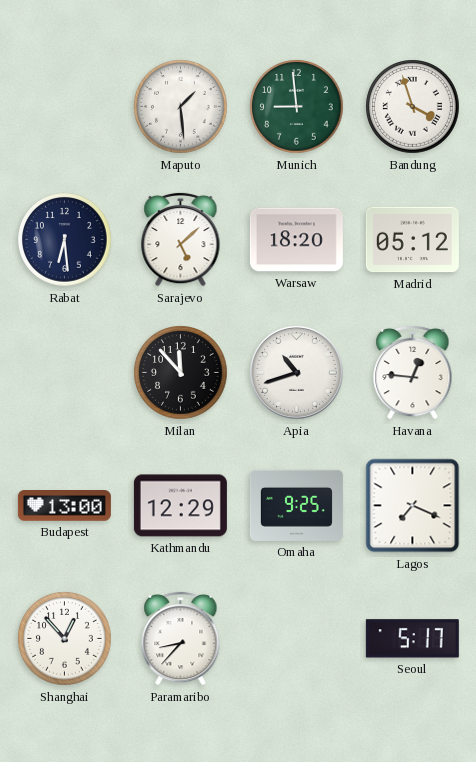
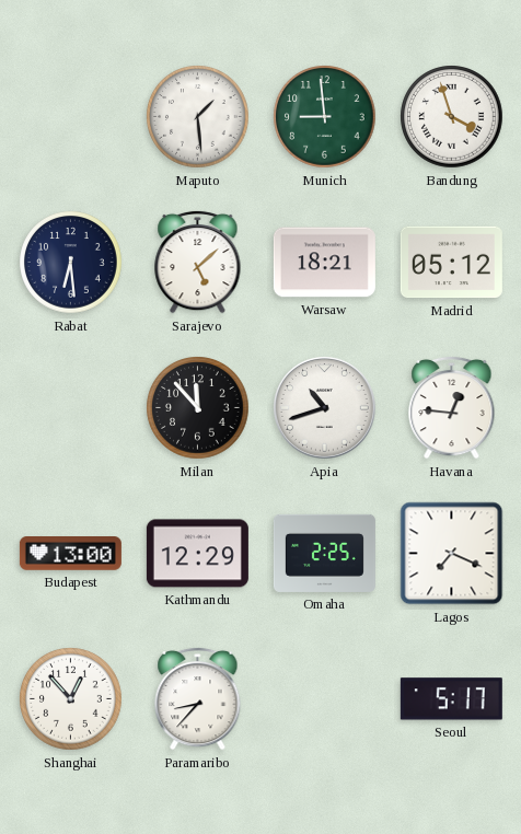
Warsaw: 18:20 -> 18:21 (324, 263)
Omaha: 9:25 -> 2:25 (324, 553)
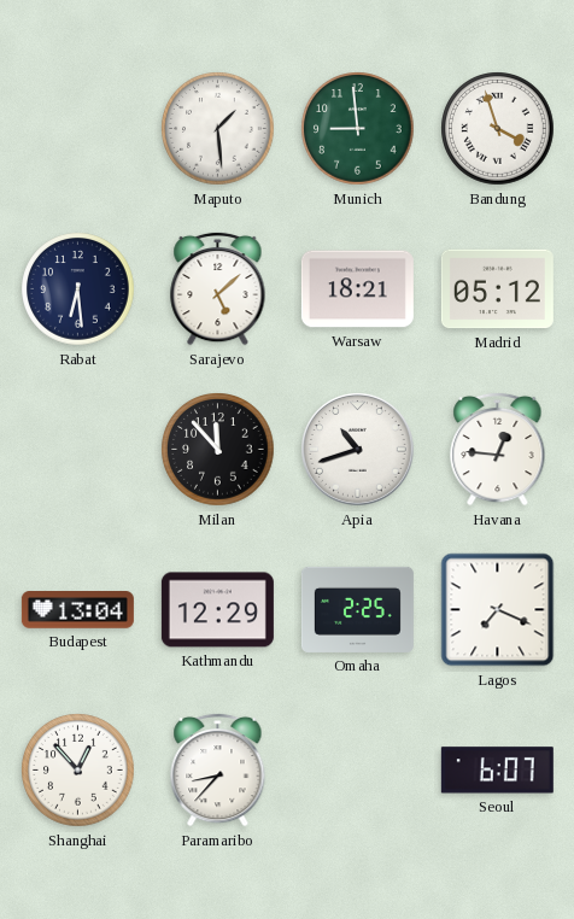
Budapest: 13:00 -> 13:04 (77, 610)
Seoul: 5:17 -> 6:07 (497, 771)
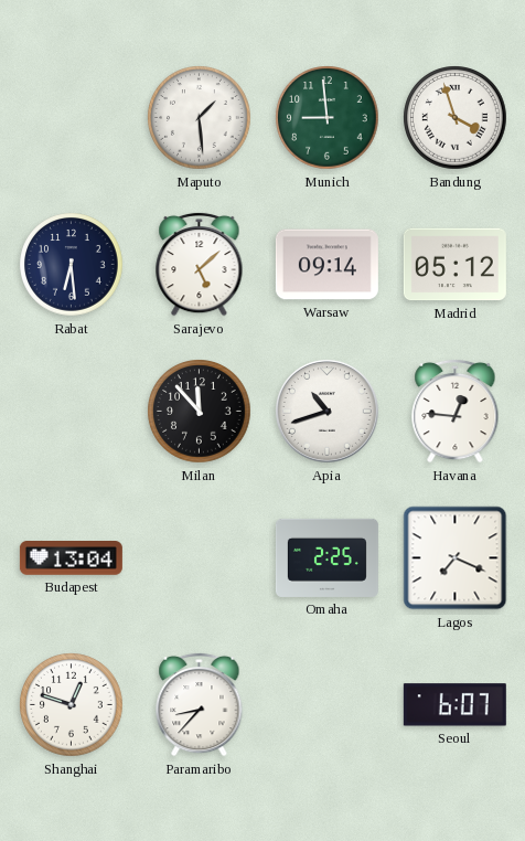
Warsaw: 18:21 -> 09:14 (326, 265)
Kathmandu: 12:29 -> none (217, 610)
Shanghai: 12:53 -> 12:48 (72, 705)
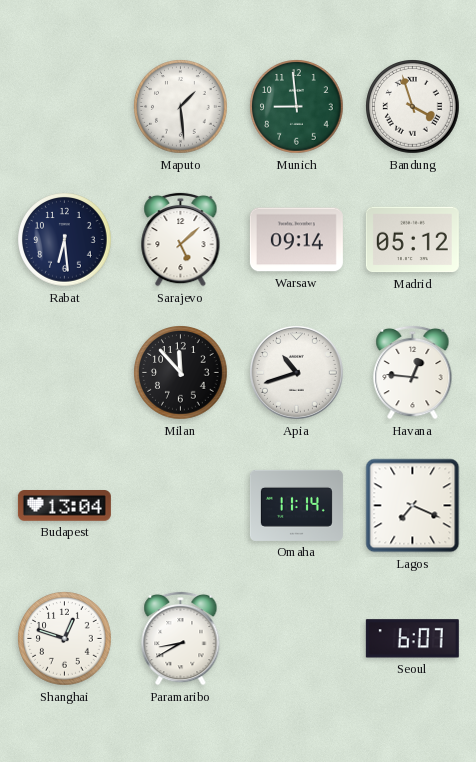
Omaha: 2:25 -> 11:14 (296, 505)
Paramaribo: 8:37 -> 8:40 (181, 638)
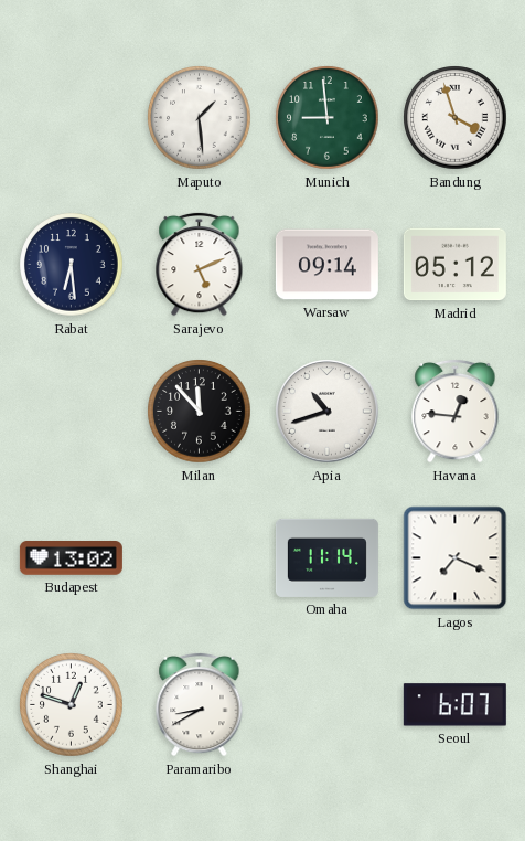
Sarajevo: 5:08 -> 5:11 (200, 264)
Budapest: 13:04 -> 13:02 (71, 558)
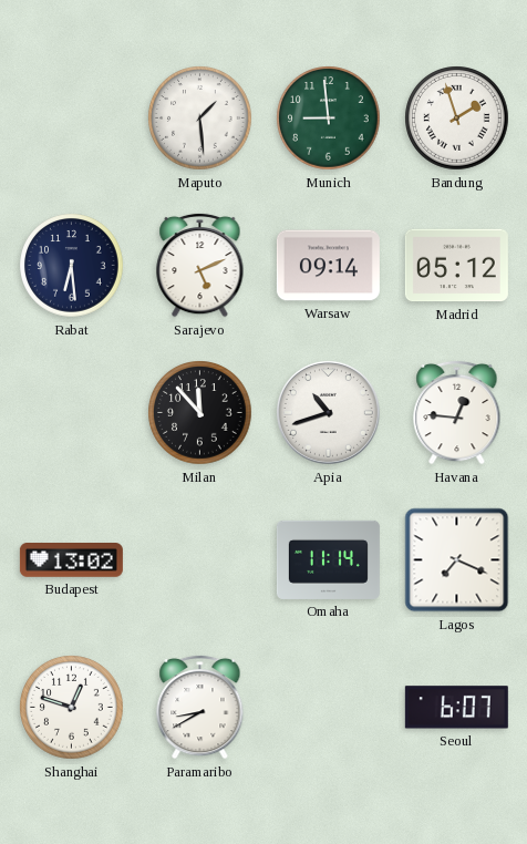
Bandung: 3:57 -> 1:57 (457, 119)
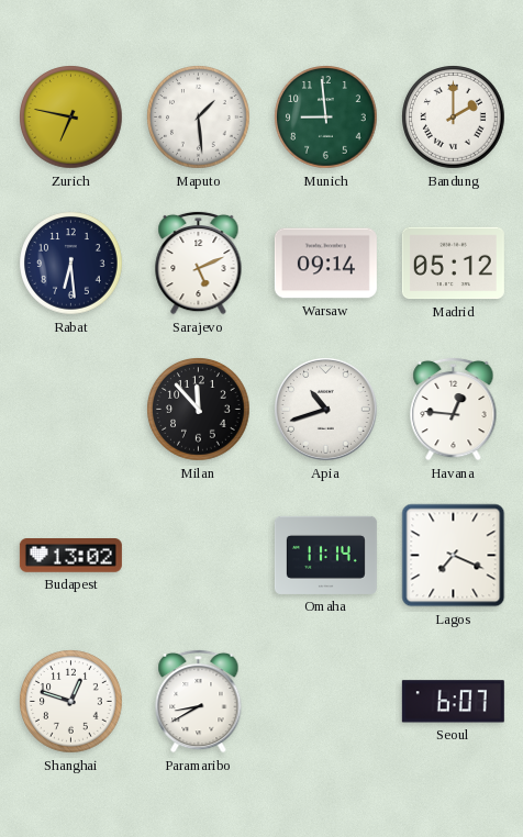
Zurich: none -> 6:47 (71, 118)
Bandung: 1:57 -> 2:00 (454, 118)
